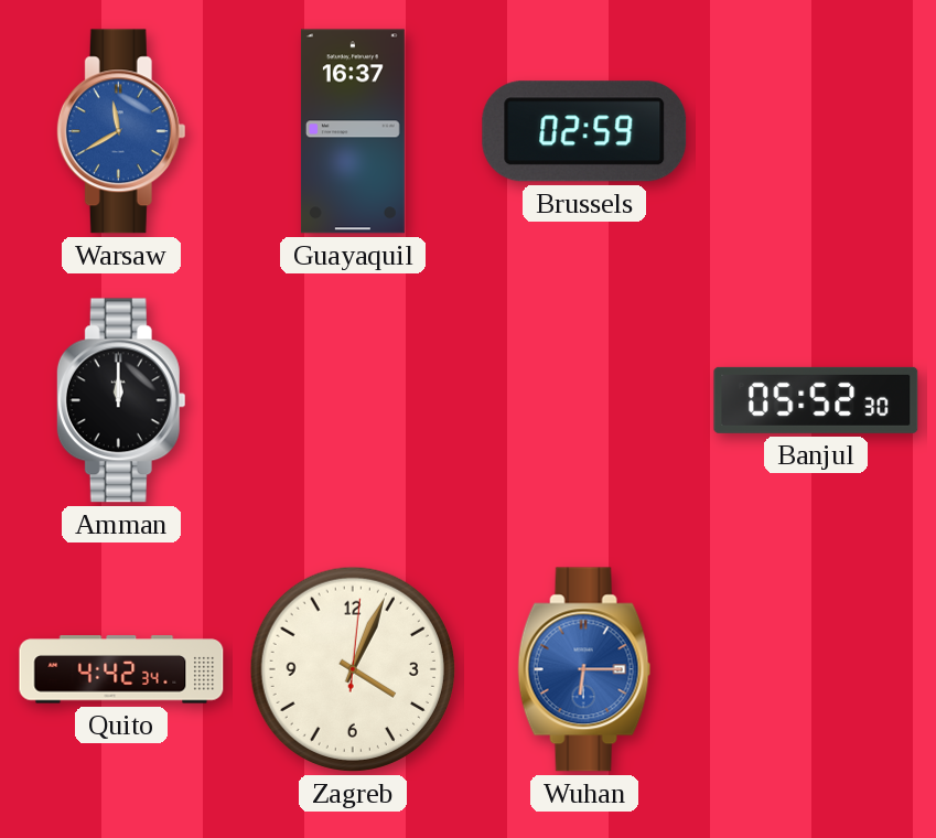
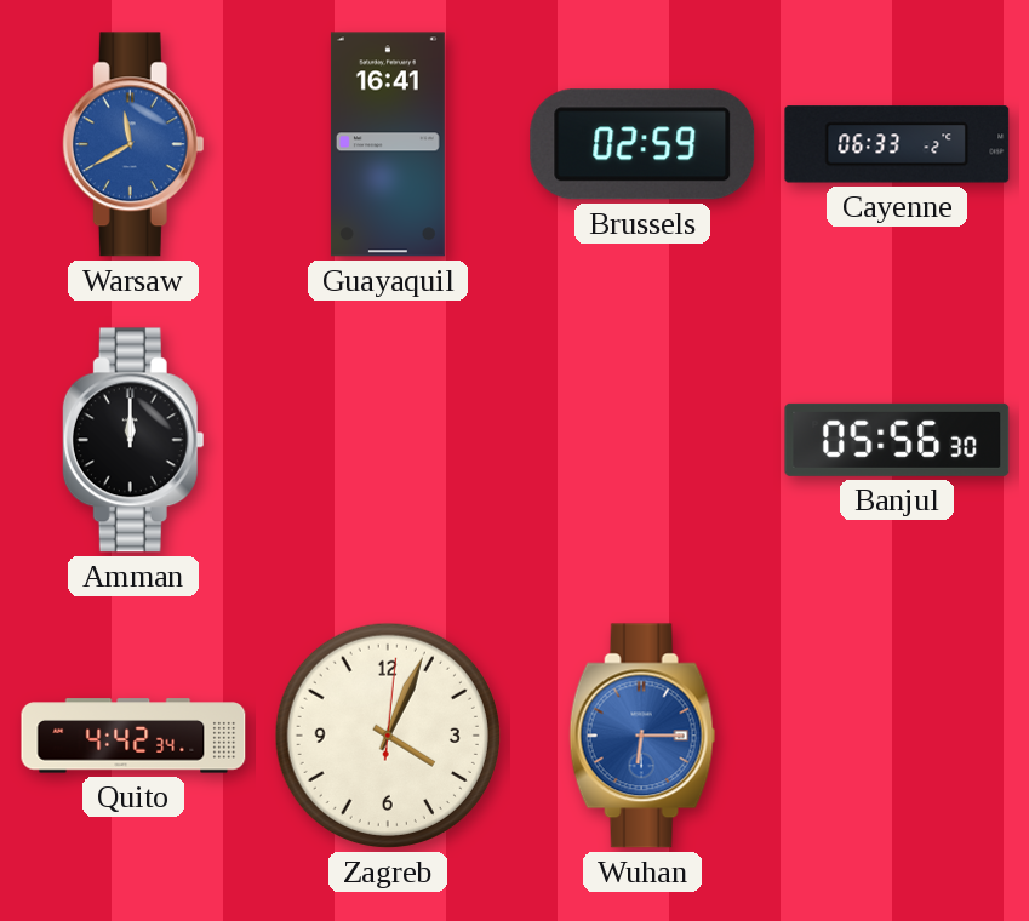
Guayaquil: 16:37 -> 16:41 (388, 144)
Cayenne: none -> 06:33 (897, 144)
Banjul: 05:52 -> 05:56 (897, 440)
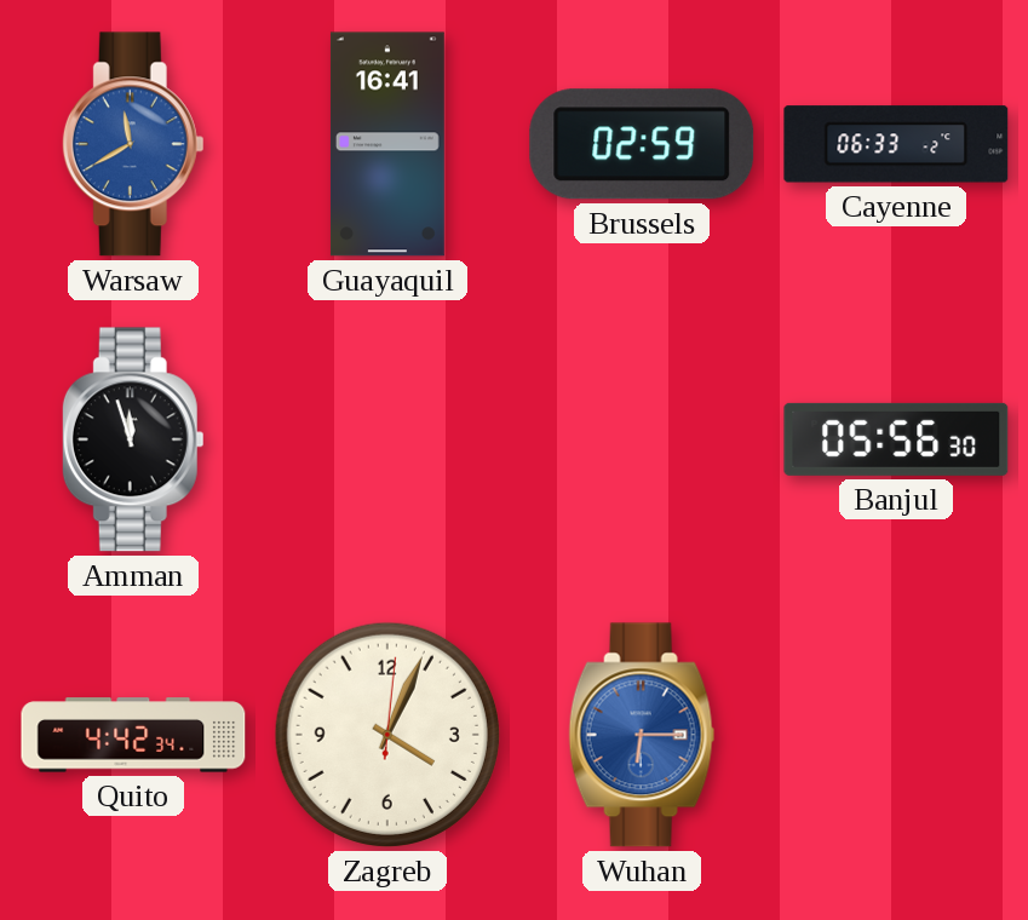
Amman: 12:00 -> 11:57 (133, 439)
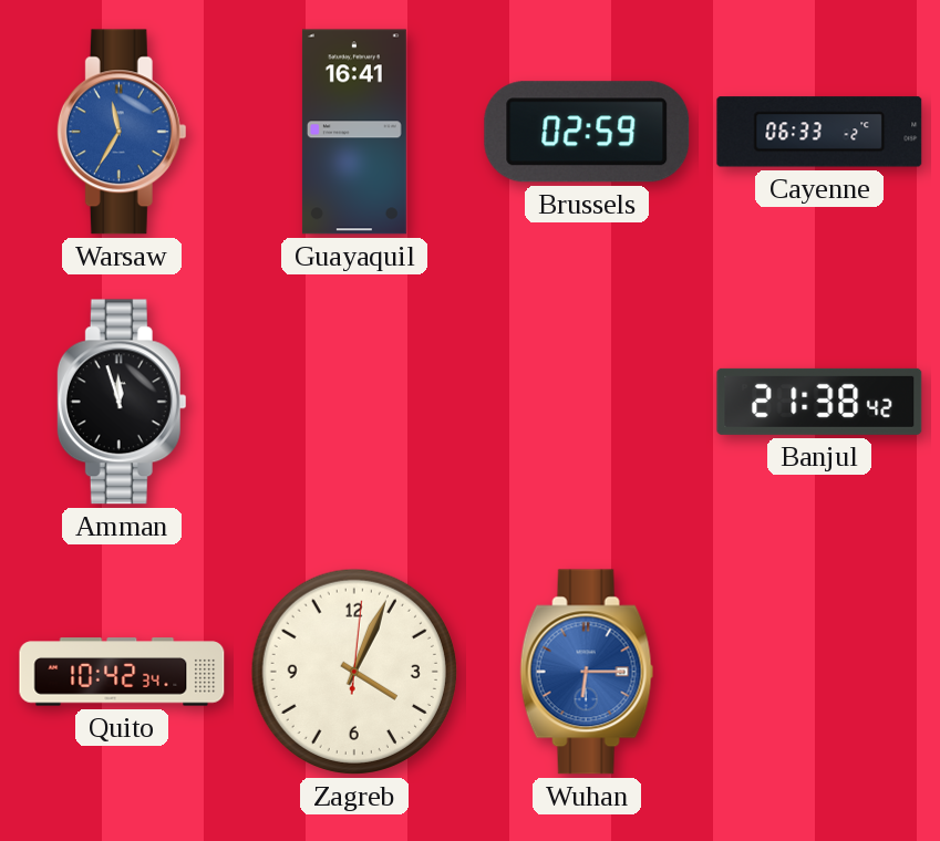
Warsaw: 11:40 -> 11:35 (122, 132)
Banjul: 05:56 -> 21:38 (819, 402)
Quito: 4:42 -> 10:42 (122, 672)
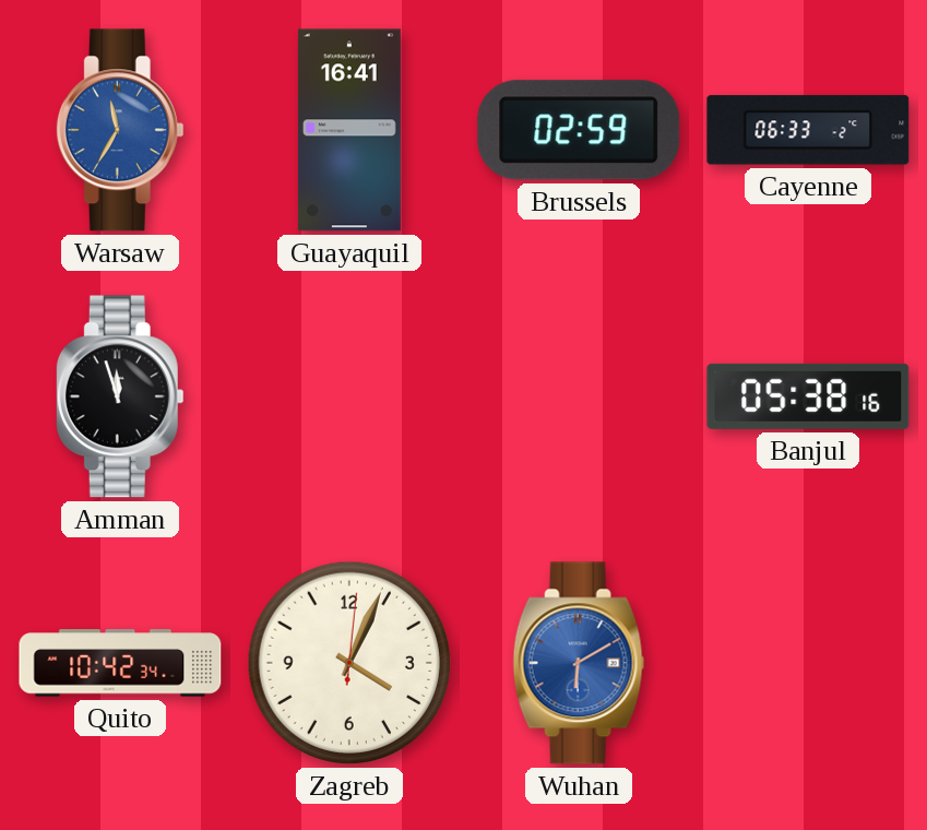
Banjul: 21:38 -> 05:38 (808, 396)
Wuhan: 6:15 -> 6:10 (579, 663)
